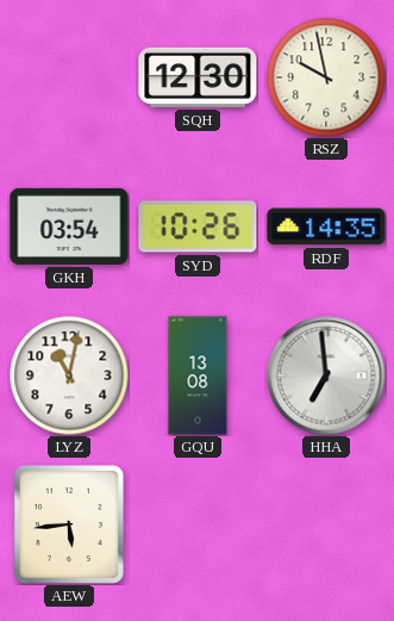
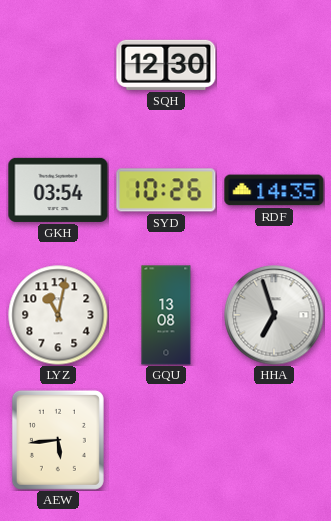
RSZ: 9:58 -> none (326, 77)
HHA: 6:59 -> 6:57 (274, 315)
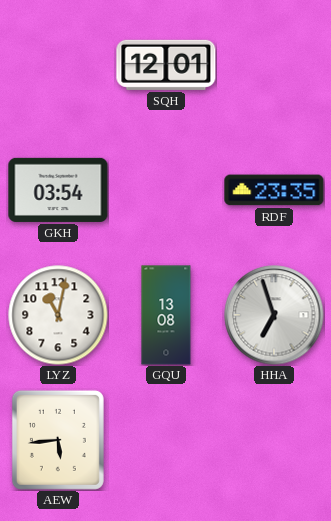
SQH: 12:30 -> 12:01 (166, 65)
SYD: 10:26 -> none (166, 190)
RDF: 14:35 -> 23:35 (274, 190)
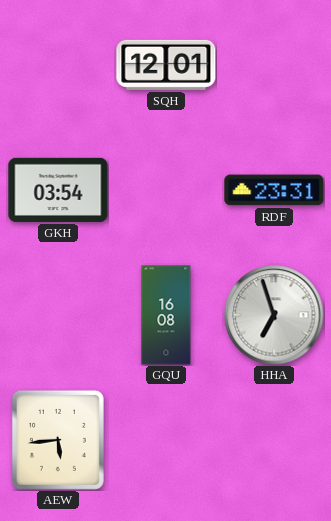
RDF: 23:35 -> 23:31 (274, 190)
LYZ: 11:02 -> none (58, 315)
GQU: 13:08 -> 16:08 (166, 315)
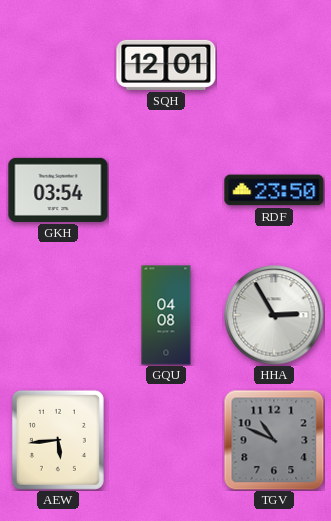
RDF: 23:31 -> 23:50 (274, 190)
GQU: 16:08 -> 04:08 (166, 315)
HHA: 6:57 -> 2:55 (274, 315)
TGV: none -> 10:49 (274, 440)
